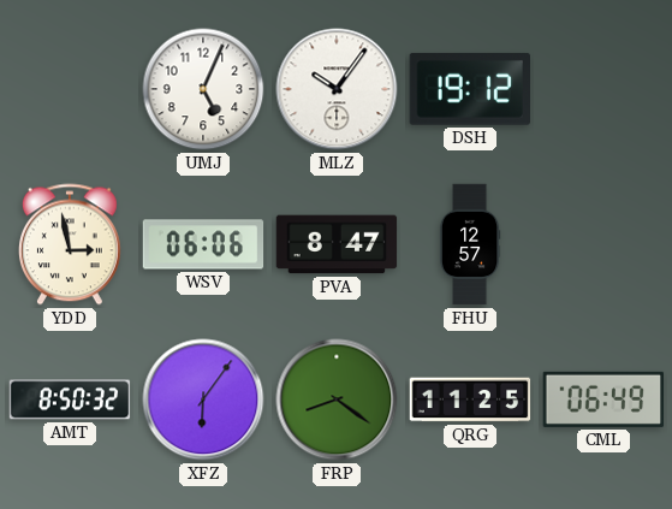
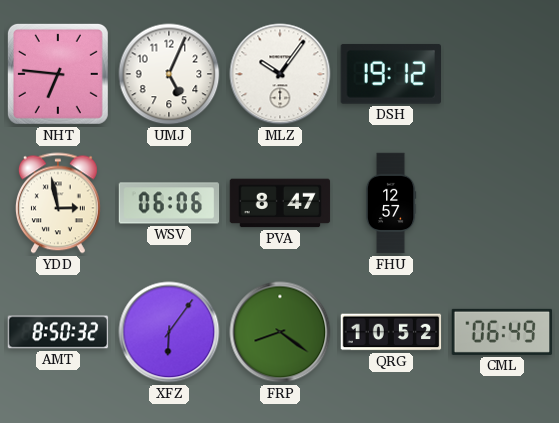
NHT: none -> 6:46 (58, 74)
QRG: 11:25 -> 10:52 (391, 332)
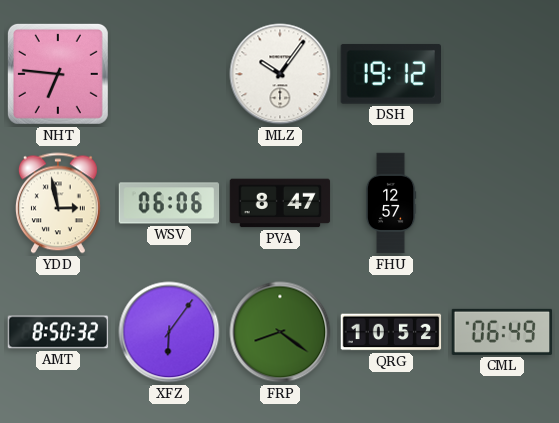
UMJ: 5:04 -> none (169, 74)
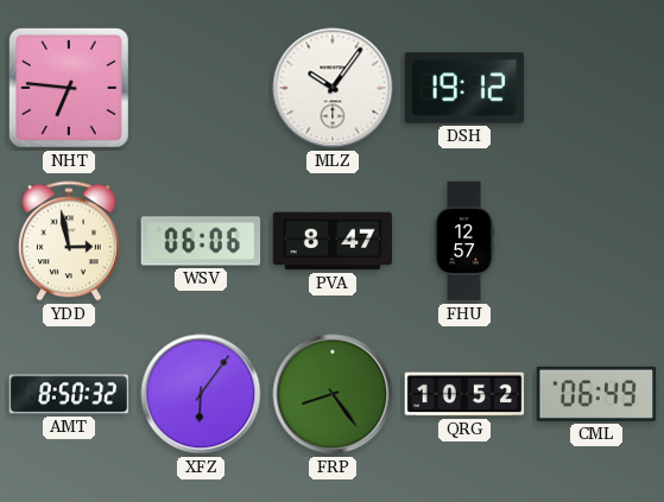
FRP: 8:21 -> 8:24 (333, 394)
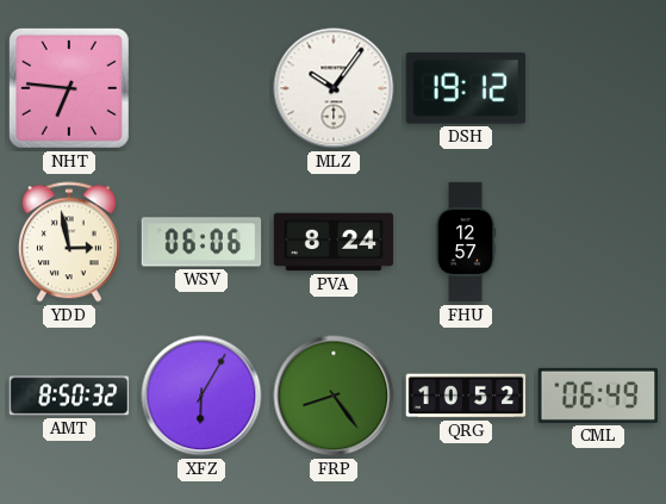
PVA: 8:47 -> 8:24 (334, 242)
XFZ: 6:06 -> 6:05 (201, 396)
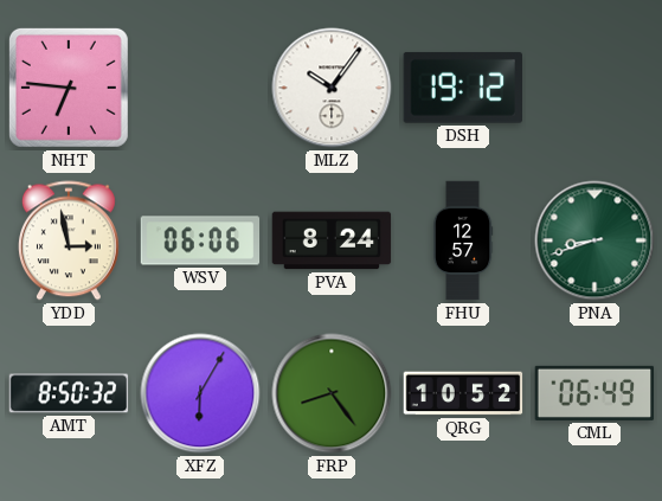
PNA: none -> 8:42 (594, 240)
